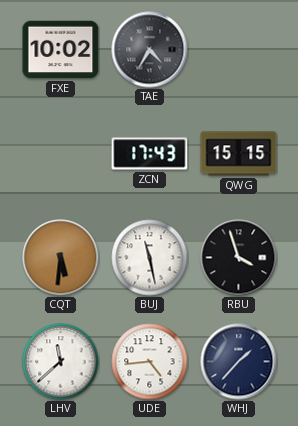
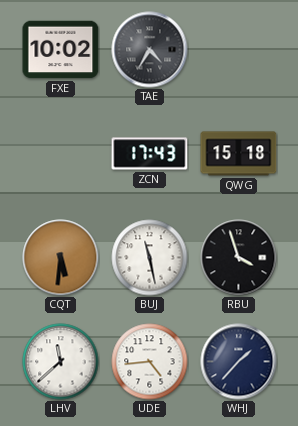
QWG: 15:15 -> 15:18 (239, 154)
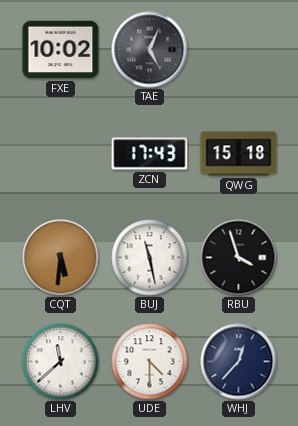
TAE: 4:35 -> 5:04 (150, 50)
UDE: 4:44 -> 4:30 (150, 362)
WHJ: 1:37 -> 12:37 (239, 362)
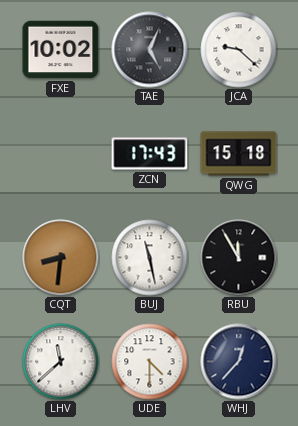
JCA: none -> 9:22 (239, 50)
CQT: 5:31 -> 8:31 (61, 258)
RBU: 3:57 -> 11:55 (239, 258)
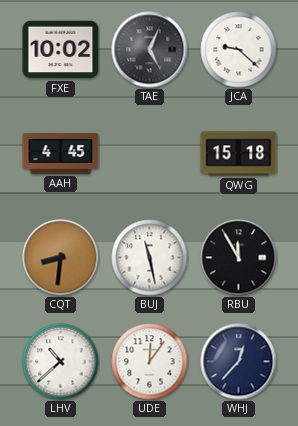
AAH: none -> 4:45 (61, 153)
ZCN: 17:43 -> none (150, 154)
LHV: 11:38 -> 10:38 (61, 362)
UDE: 4:30 -> 12:06 (150, 362)
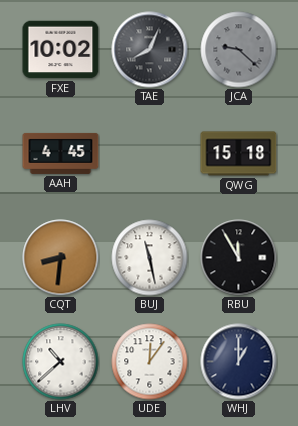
TAE: 5:04 -> 8:04 (150, 50)
JCA dial: white -> grey (239, 50)
WHJ: 12:37 -> 1:00 (239, 362)
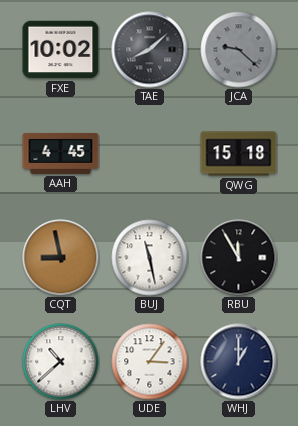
TAE: 8:04 -> 8:08 (150, 50)
CQT: 8:31 -> 8:58 (61, 258)
UDE: 12:06 -> 3:06 (150, 362)
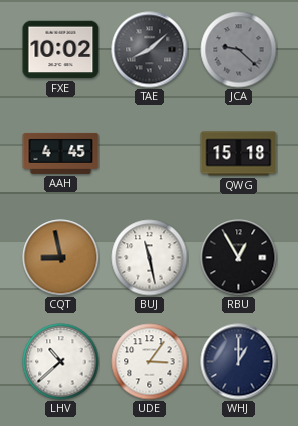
RBU: 11:55 -> 12:55 (239, 258)
